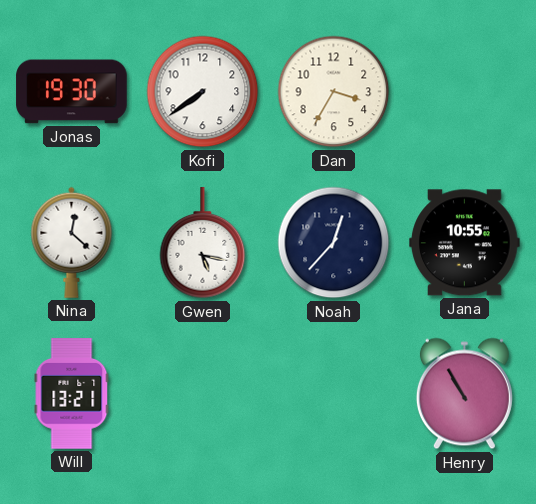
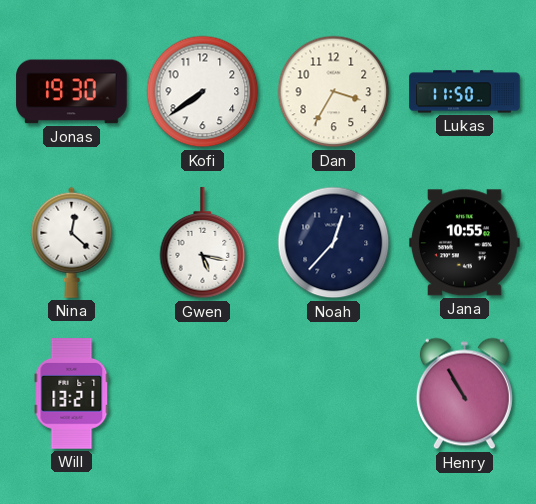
Lukas: none -> 11:50 (465, 92)
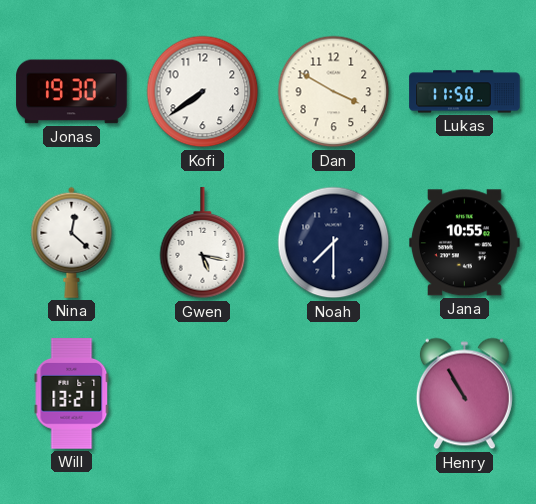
Dan: 3:35 -> 3:50 (334, 92)
Noah: 12:37 -> 7:30 (334, 243)
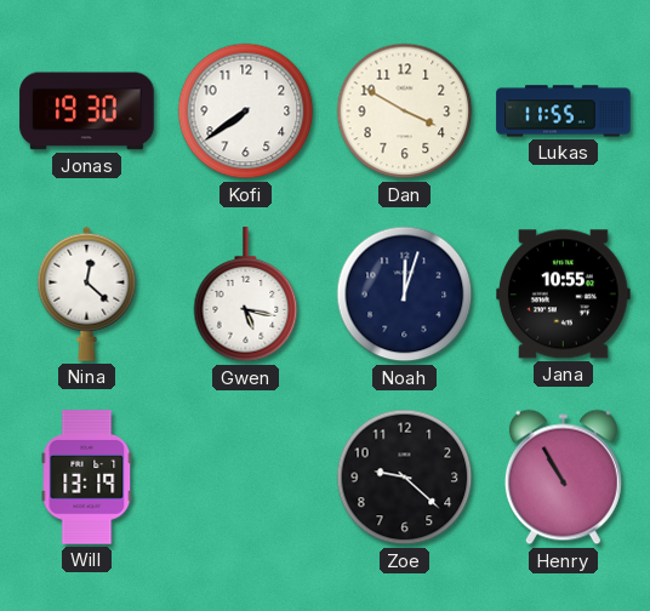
Lukas: 11:50 -> 11:55 (564, 112)
Noah: 7:30 -> 12:03 (405, 295)
Will: 13:21 -> 13:19 (87, 478)
Zoe: none -> 9:22 (405, 478)
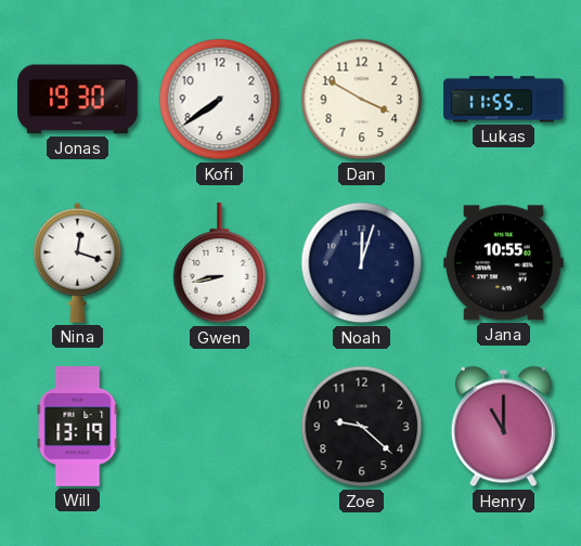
Nina: 12:22 -> 12:18 (78, 262)
Gwen: 5:17 -> 8:43 (220, 263)
Henry: 10:55 -> 11:00 (503, 427)
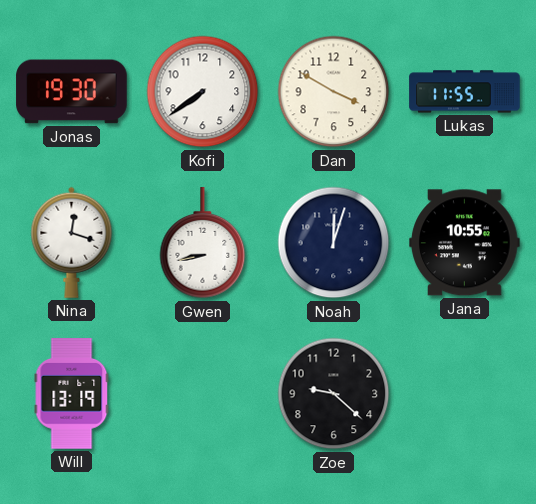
Henry: 11:00 -> none (503, 427)
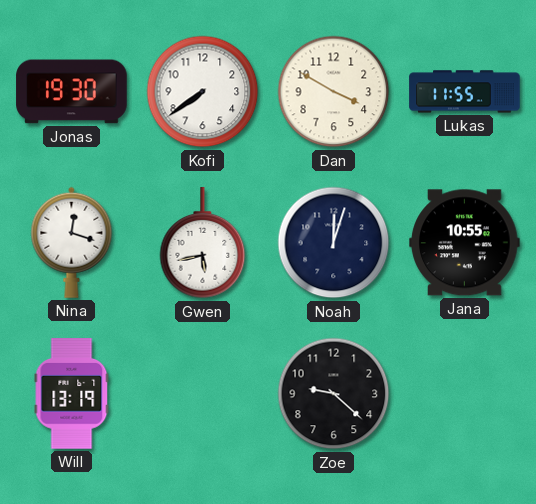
Gwen: 8:43 -> 5:43 (203, 243)
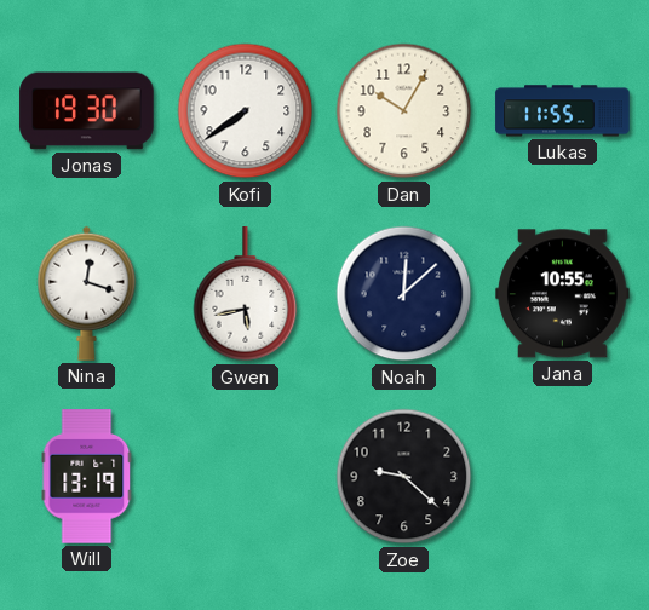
Dan: 3:50 -> 10:05 (404, 111)
Noah: 12:03 -> 12:08 (404, 294)
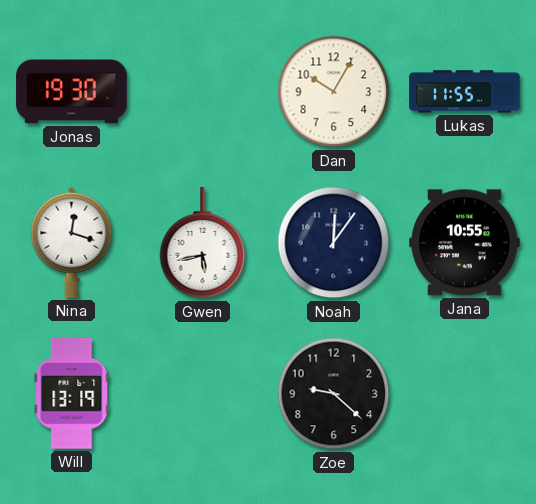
Kofi: 7:39 -> none (246, 111)
Noah: 12:08 -> 12:06 (334, 243)
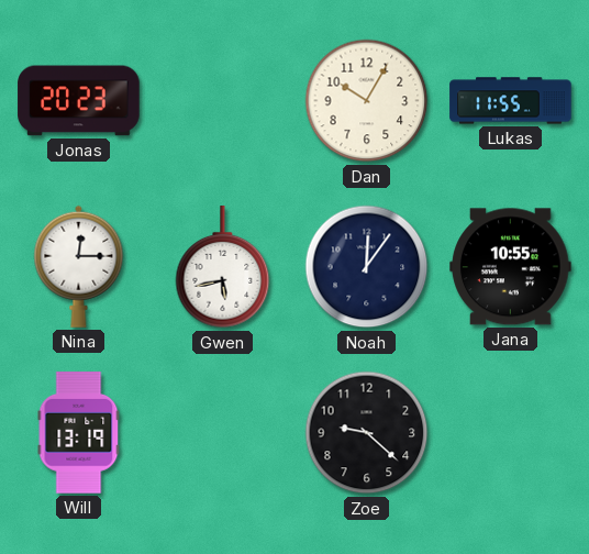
Jonas: 19:30 -> 20:23 (79, 101)
Nina: 12:18 -> 12:15 (79, 266)
